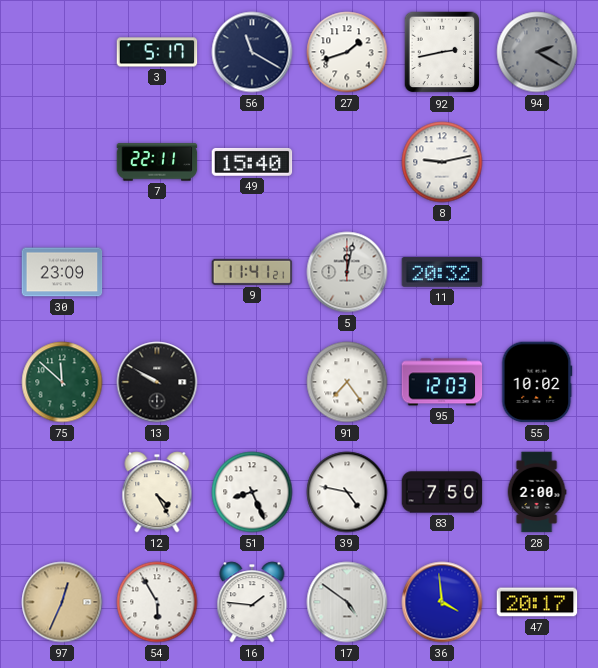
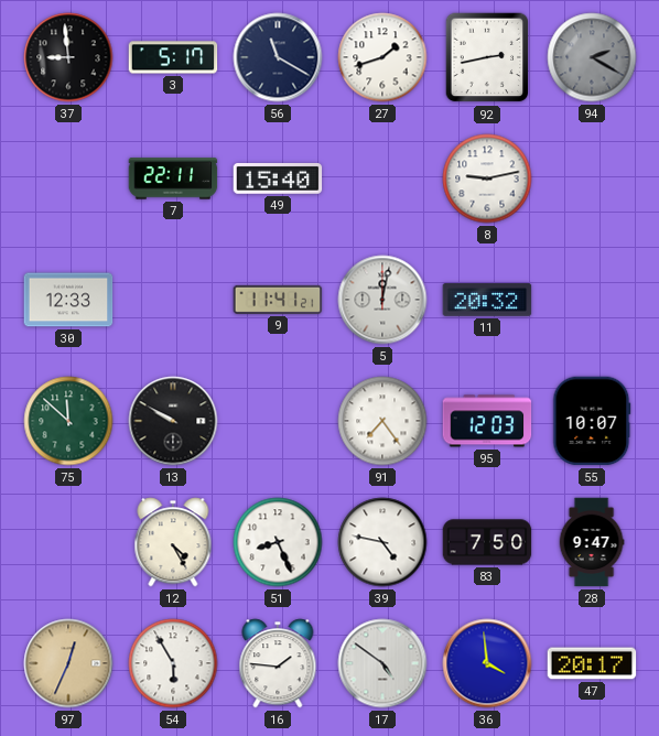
37: none -> 8:59 (68, 57)
30: 23:09 -> 12:33 (68, 300)
55: 10:02 -> 10:07 (592, 421)
28: 2:00 -> 9:47 (592, 542)
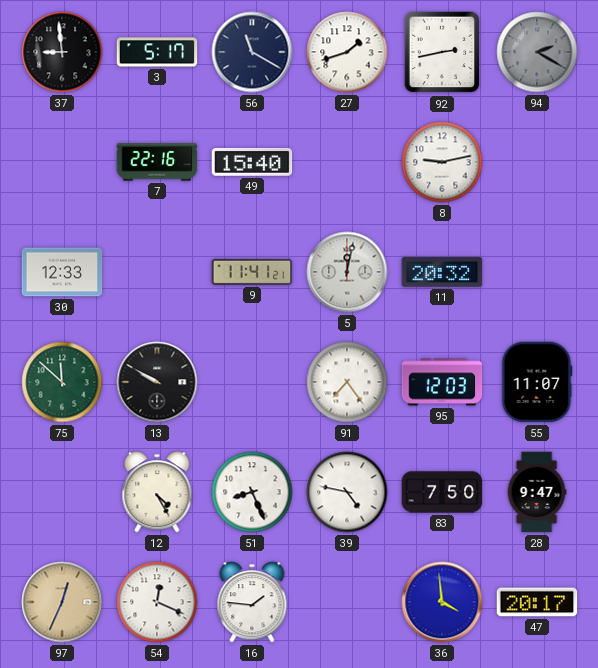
7: 22:11 -> 22:16 (157, 162)
55: 10:07 -> 11:07 (537, 382)
54: 5:55 -> 12:19 (157, 602)
17: 4:51 -> none (382, 663)
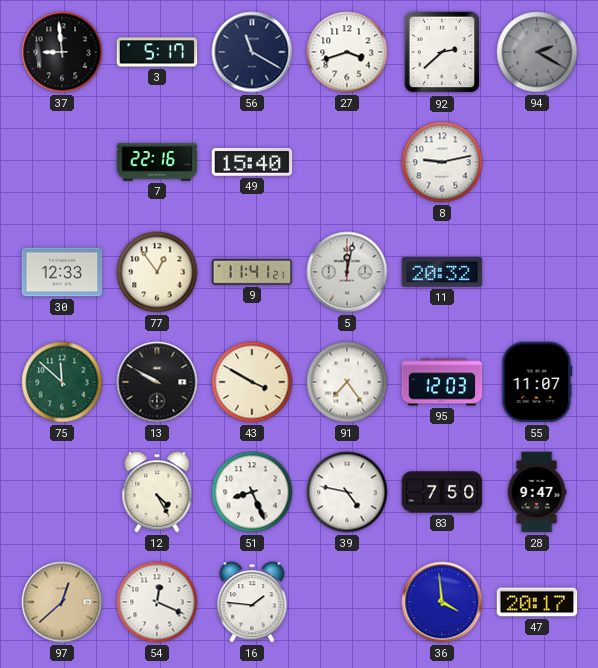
27: 1:42 -> 3:42 (347, 52)
92: 2:43 -> 2:38 (442, 52)
77: none -> 12:54 (157, 272)
43: none -> 3:50 (252, 382)
97: 12:34 -> 12:38 (62, 602)
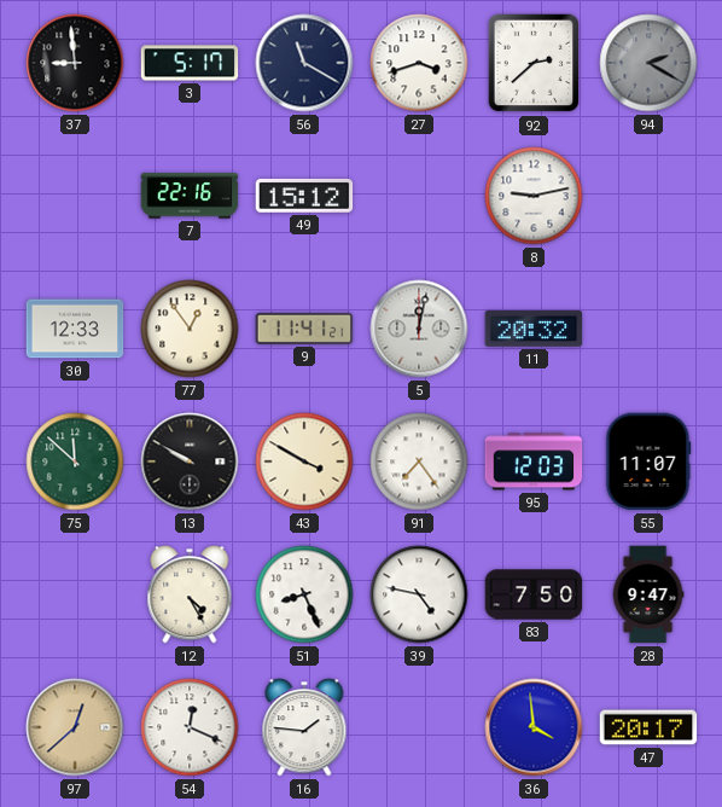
49: 15:40 -> 15:12 (304, 196)
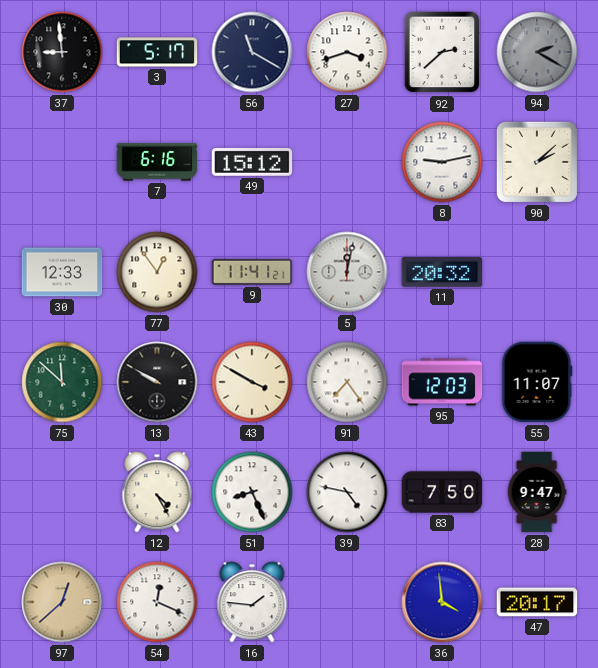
7: 22:16 -> 6:16 (157, 162)
90: none -> 2:08 (537, 162)
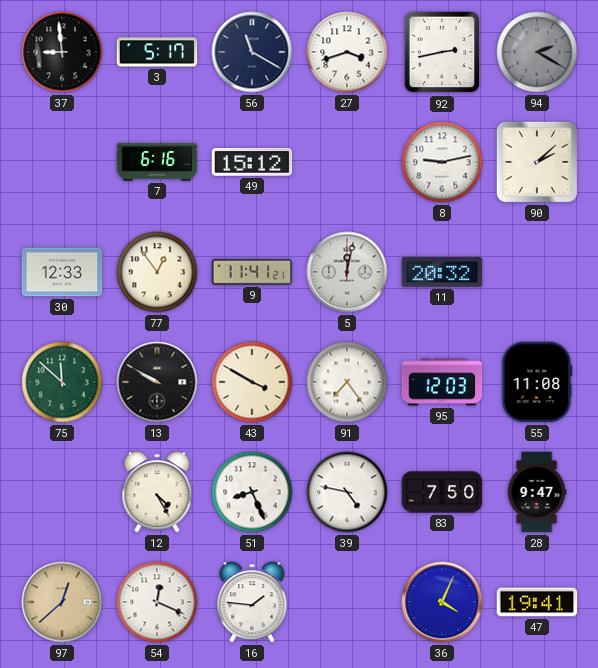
92: 2:38 -> 2:43 (442, 52)
55: 11:07 -> 11:08 (537, 382)
36: 3:59 -> 4:04 (442, 602)
47: 20:17 -> 19:41 (537, 602)
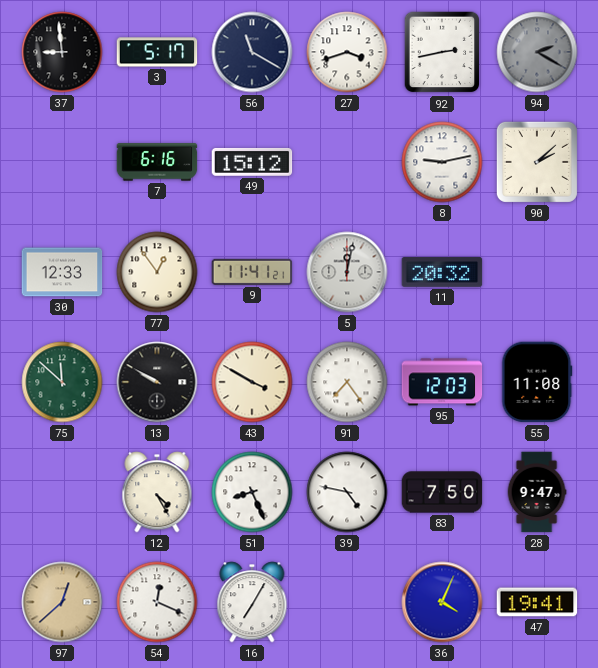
16: 1:46 -> 7:05 (252, 602)
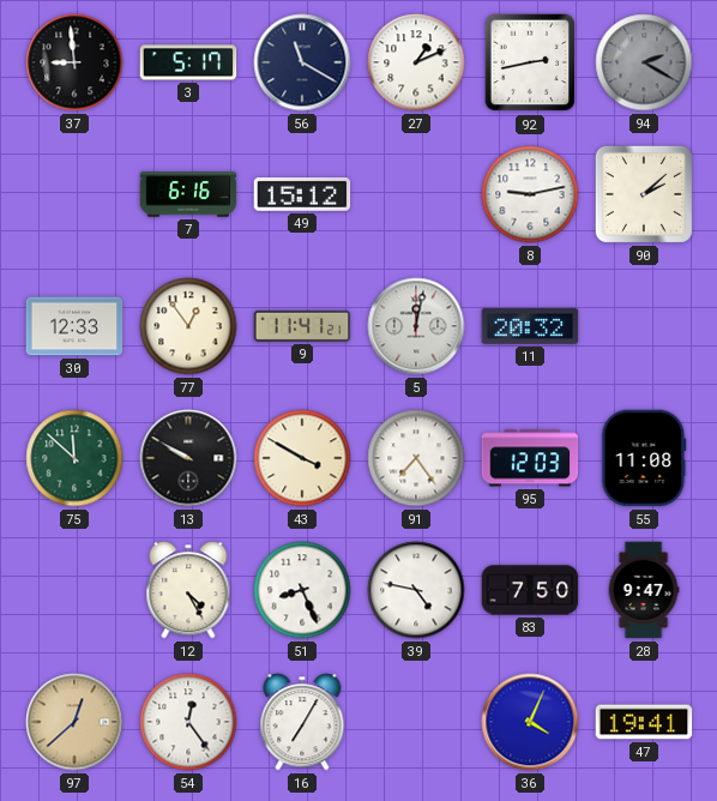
27: 3:42 -> 1:11 (416, 62)
54: 12:19 -> 12:24 (188, 722)
